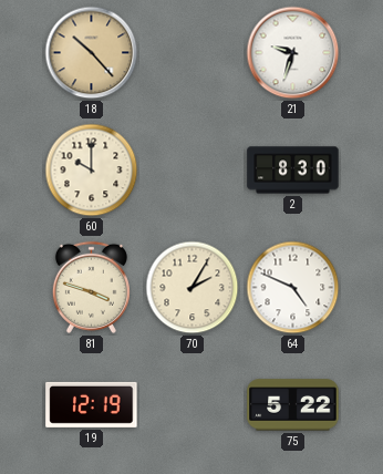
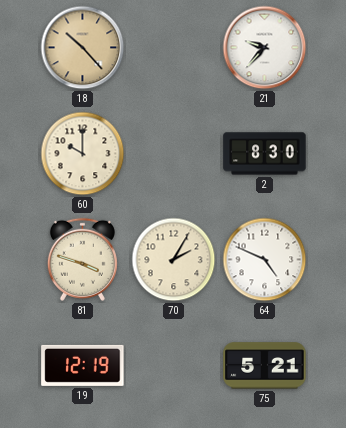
21: 9:33 -> 9:37 (265, 48)
75: 5:22 -> 5:21 (265, 366)
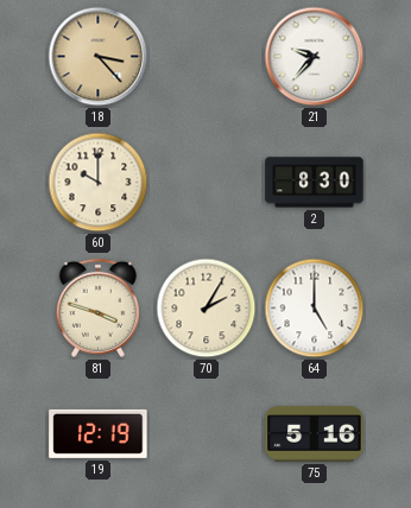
18: 10:23 -> 3:23 (99, 57)
64: 4:49 -> 5:00 (315, 309)
75: 5:21 -> 5:16 (315, 434)
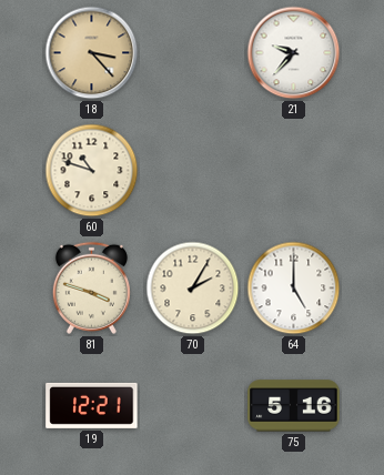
60: 10:00 -> 10:48 (92, 171)
2: 8:30 -> none (315, 183)
19: 12:19 -> 12:21 (92, 405)
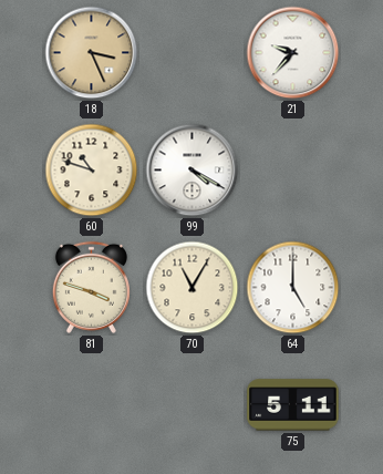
18: 3:23 -> 3:26 (92, 53)
99: none -> 4:20 (193, 171)
70: 2:05 -> 11:05 (193, 288)
19: 12:21 -> none (92, 405)
75: 5:16 -> 5:11 (293, 405)
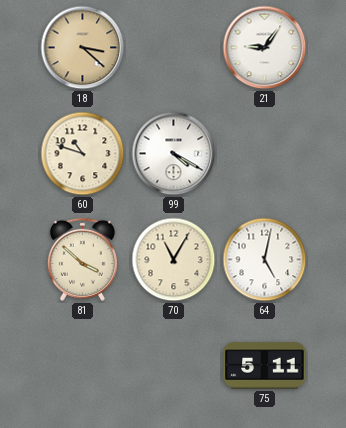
18: 3:26 -> 3:22 (83, 48)
21: 9:37 -> 9:06 (265, 48)
81: 3:48 -> 3:52 (82, 259)
64: 5:00 -> 5:02 (265, 260)
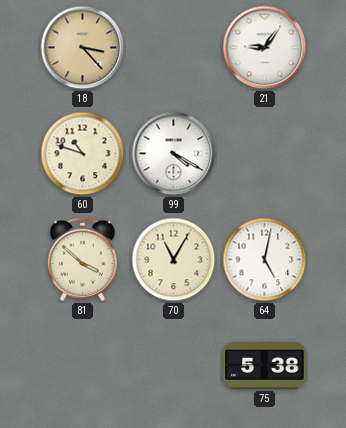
18: 3:22 -> 3:23 (83, 48)
75: 5:11 -> 5:38 (265, 366)
